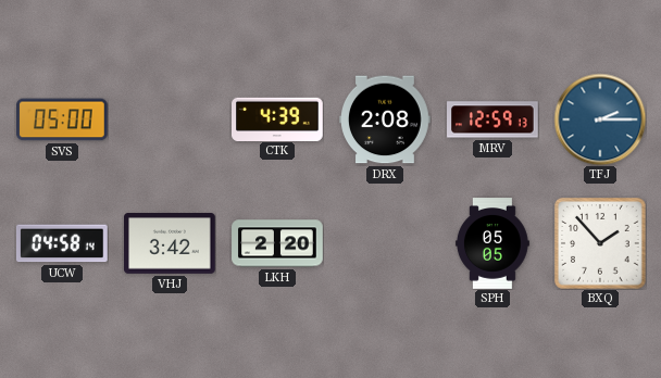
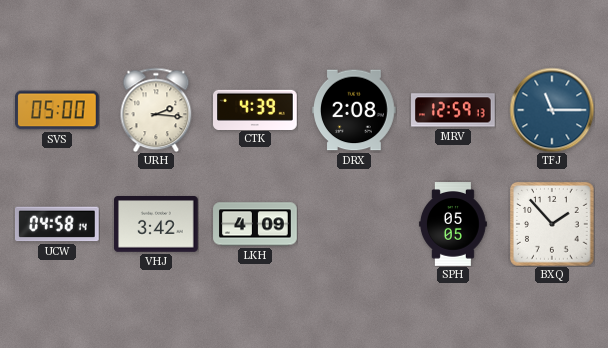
URH: none -> 2:16 (156, 110)
TFJ: 2:15 -> 11:15 (552, 110)
LKH: 2:20 -> 4:09 (255, 224)
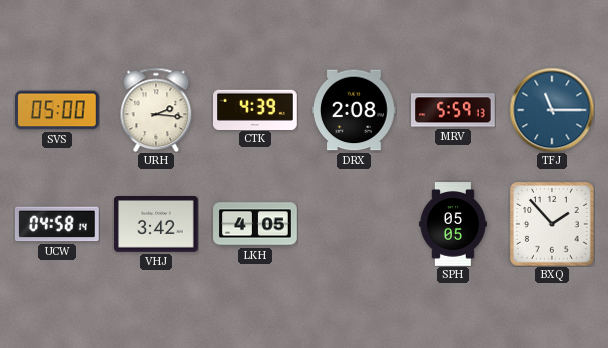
MRV: 12:59 -> 5:59 (454, 110)
LKH: 4:09 -> 4:05 (255, 224)
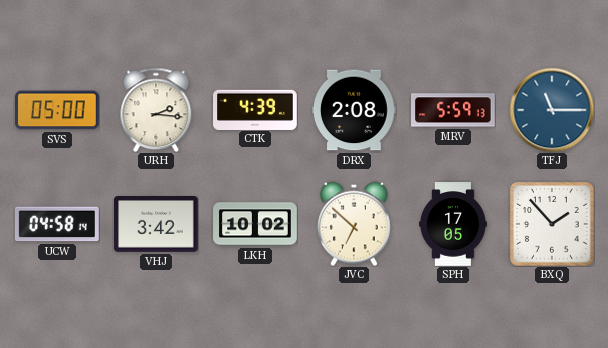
LKH: 4:05 -> 10:02 (255, 224)
JVC: none -> 6:52 (355, 224)
SPH: 05:05 -> 17:05 (453, 224)
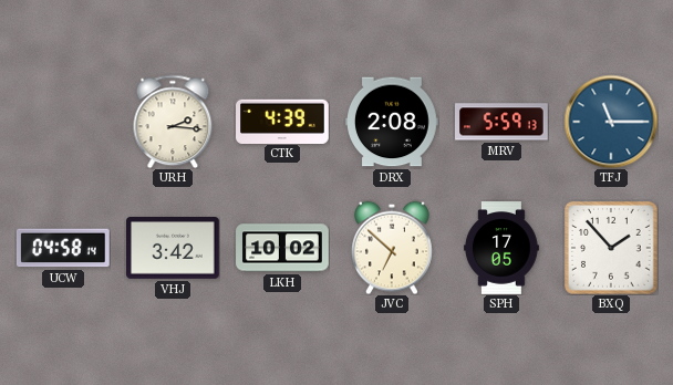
SVS: 05:00 -> none (58, 110)
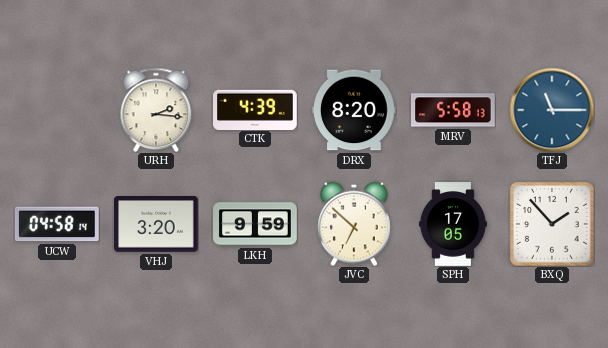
DRX: 2:08 -> 8:20 (355, 110)
MRV: 5:59 -> 5:58 (454, 110)
VHJ: 3:42 -> 3:20 (157, 225)
LKH: 10:02 -> 9:59 (255, 224)
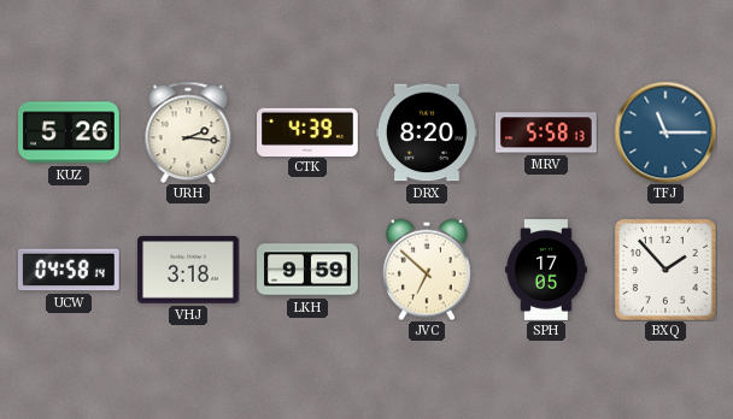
KUZ: none -> 5:26 (70, 132)
VHJ: 3:20 -> 3:18 (189, 271)
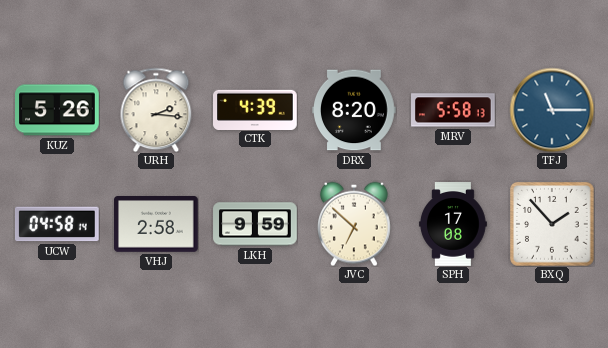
VHJ: 3:18 -> 2:58 (157, 225)
SPH: 17:05 -> 17:08 (453, 224)
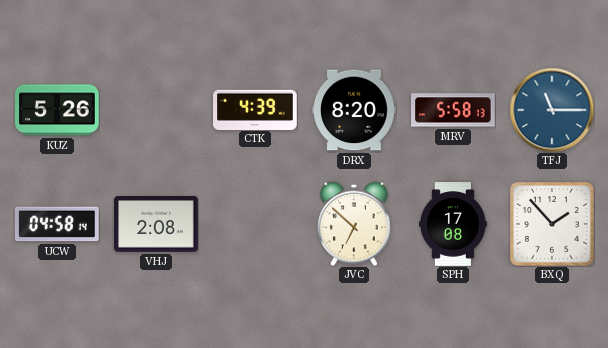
URH: 2:16 -> none (156, 110)
VHJ: 2:58 -> 2:08 (157, 225)
LKH: 9:59 -> none (255, 224)
